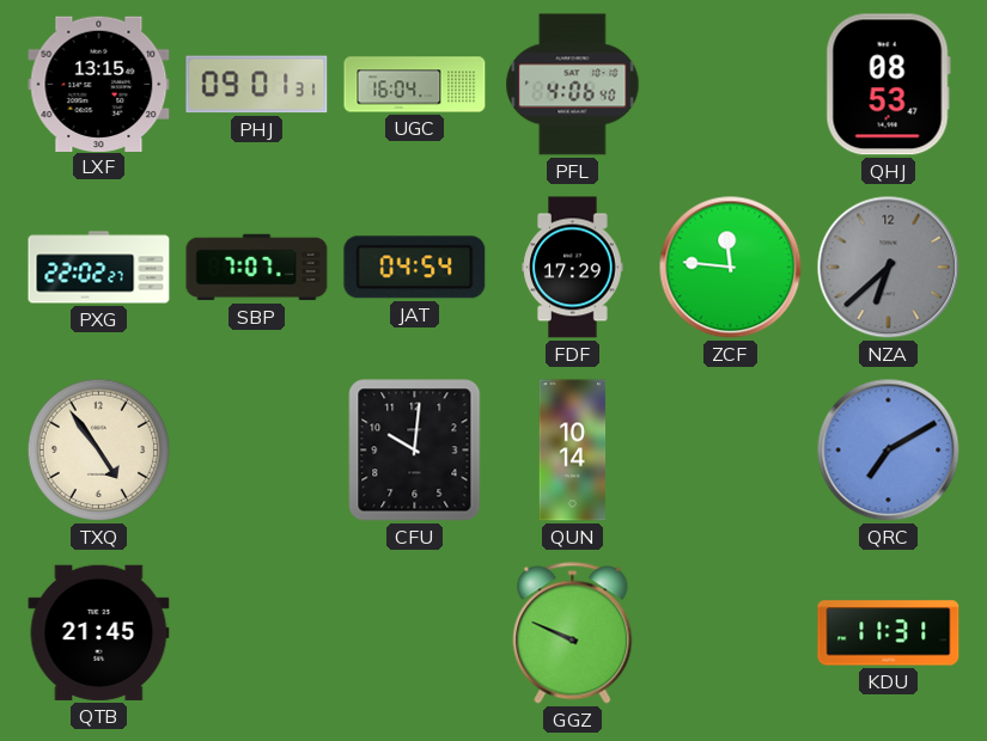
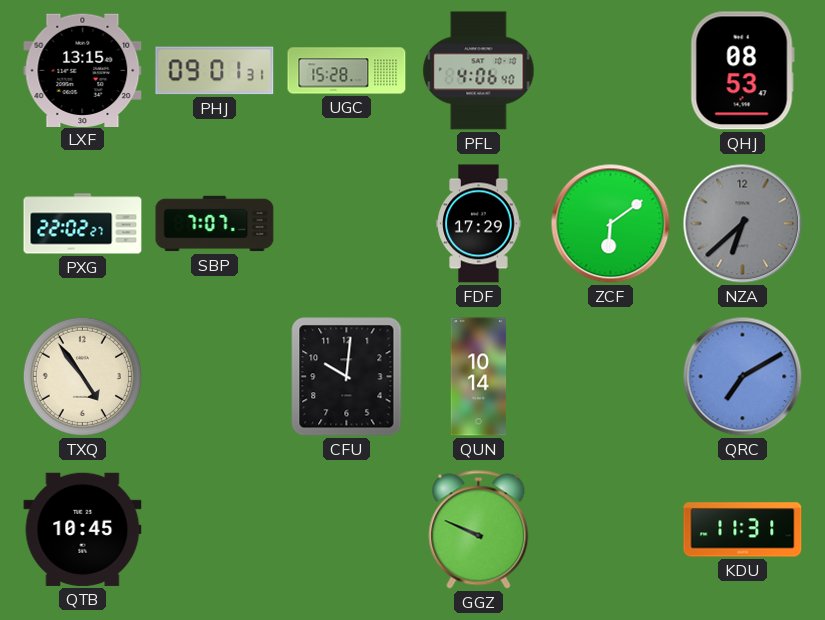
UGC: 16:04 -> 15:28 (347, 71)
JAT: 04:54 -> none (415, 268)
ZCF: 11:46 -> 6:09 (611, 224)
QTB: 21:45 -> 10:45 (83, 529)
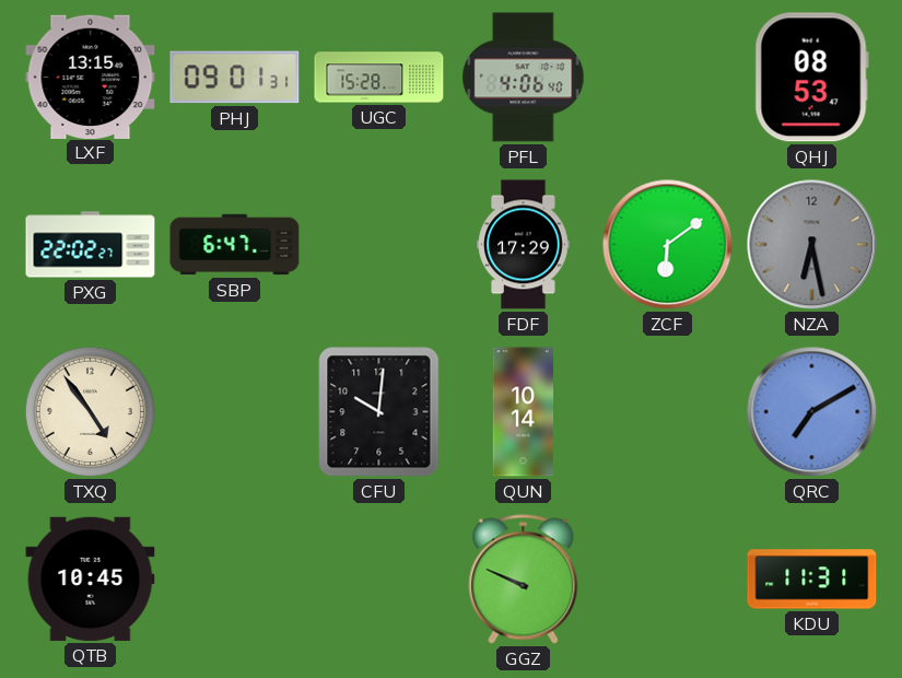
SBP: 7:07 -> 6:47 (235, 245)
NZA: 6:38 -> 6:28 (812, 245)
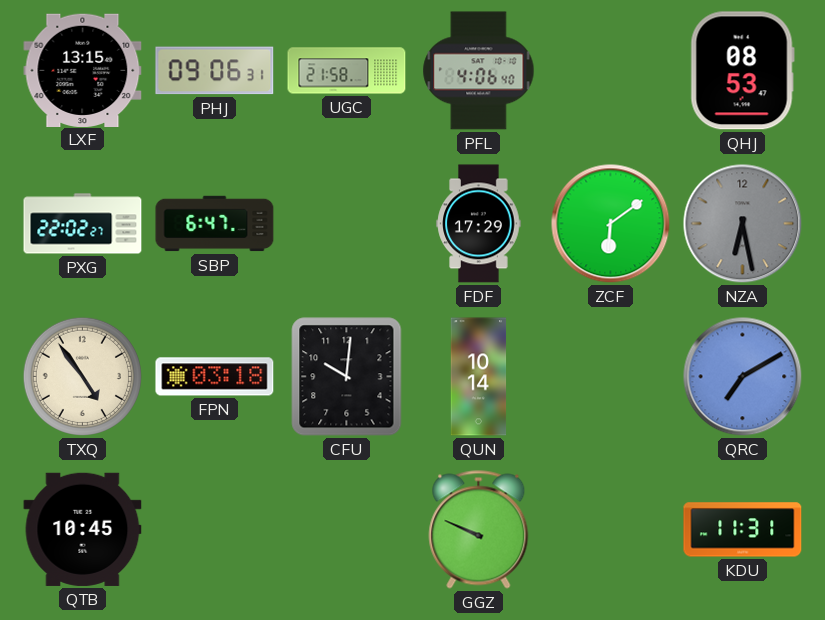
PHJ: 09:01 -> 09:06 (215, 71)
UGC: 15:28 -> 21:58 (347, 71)
FPN: none -> 03:18 (215, 377)
